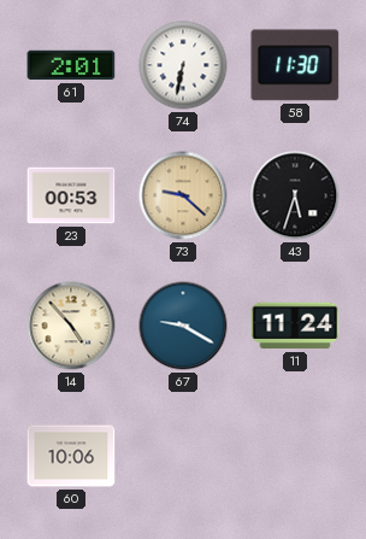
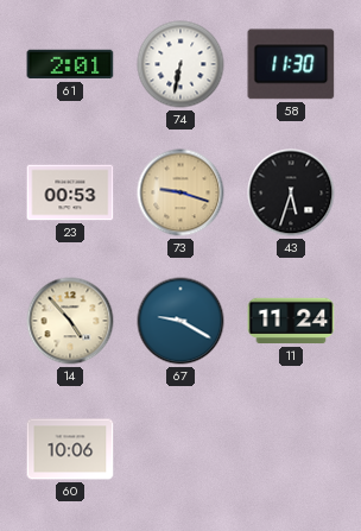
73: 9:22 -> 9:18 (180, 192)
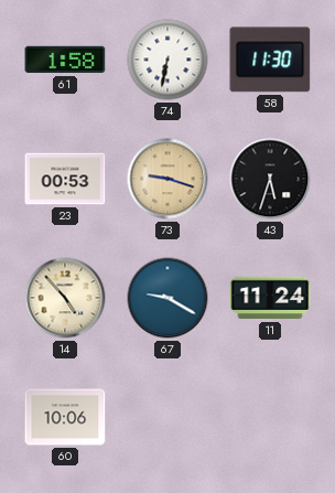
61: 2:01 -> 1:58 (65, 60)
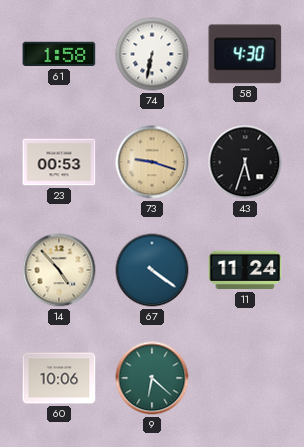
58: 11:30 -> 4:30 (245, 54)
67: 9:20 -> 4:21 (152, 270)
9: none -> 6:22 (152, 378)
